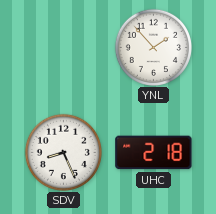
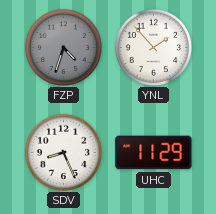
FZP: none -> 4:33 (63, 47)
UHC: 2:18 -> 11:29 (154, 153)
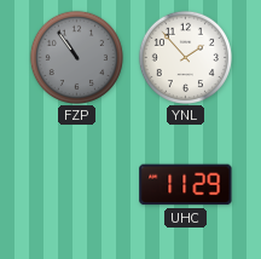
FZP: 4:33 -> 10:54 (76, 57)
SDV: 8:26 -> none (63, 152)
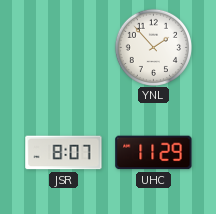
FZP: 10:54 -> none (76, 57)
JSR: none -> 8:07 (64, 153)
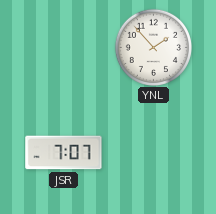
JSR: 8:07 -> 7:07 (64, 153)
UHC: 11:29 -> none (154, 153)
